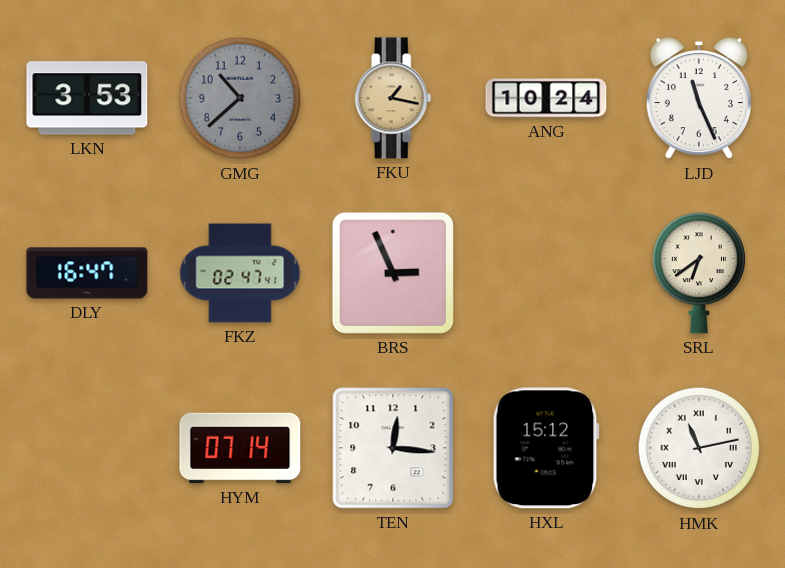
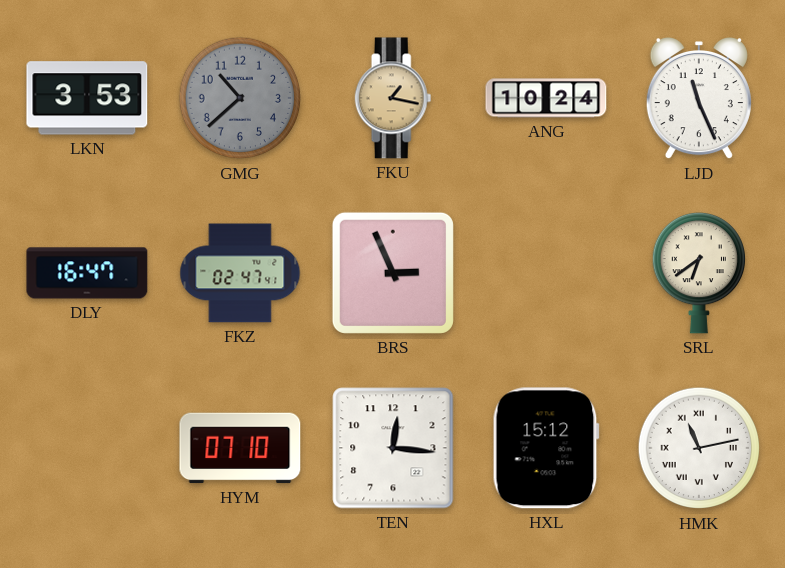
HYM: 07:14 -> 07:10 (240, 448)
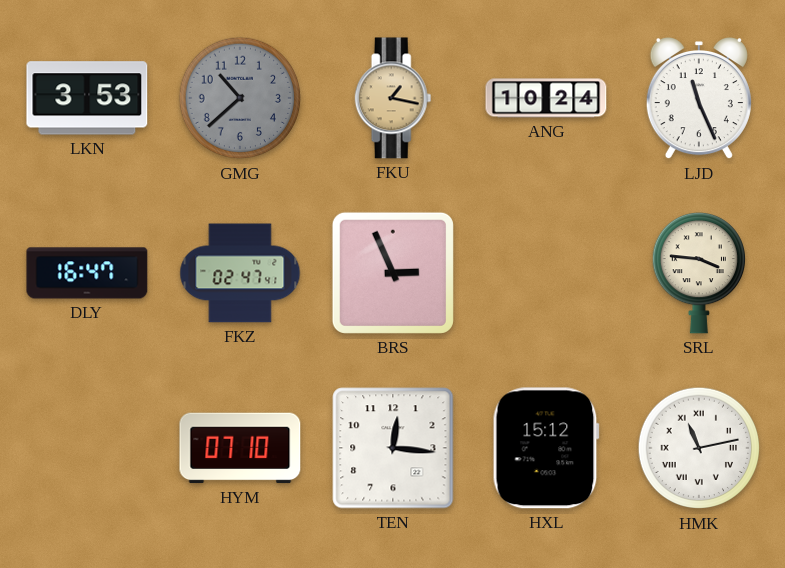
SRL: 6:39 -> 3:46 (698, 273)
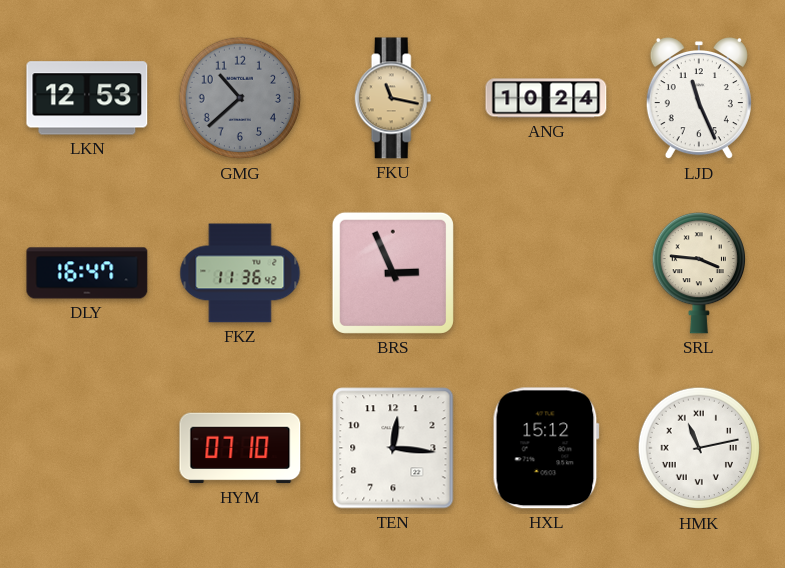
LKN: 3:53 -> 12:53 (87, 98)
FKU: 1:17 -> 11:17 (393, 98)
FKZ: 02:47 -> 11:36 (240, 273)
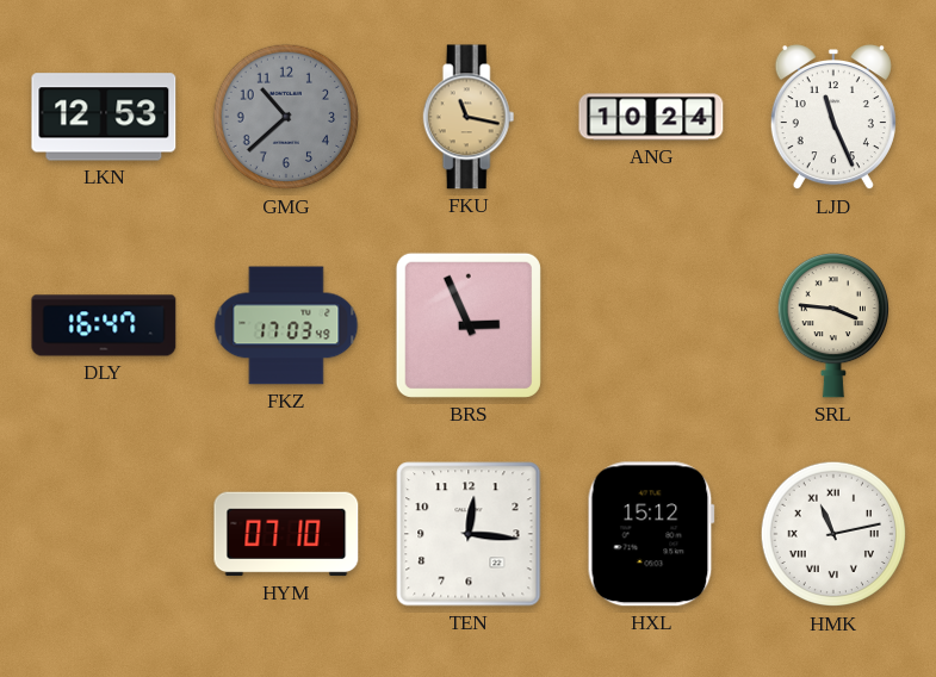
FKZ: 11:36 -> 17:03 (286, 325)
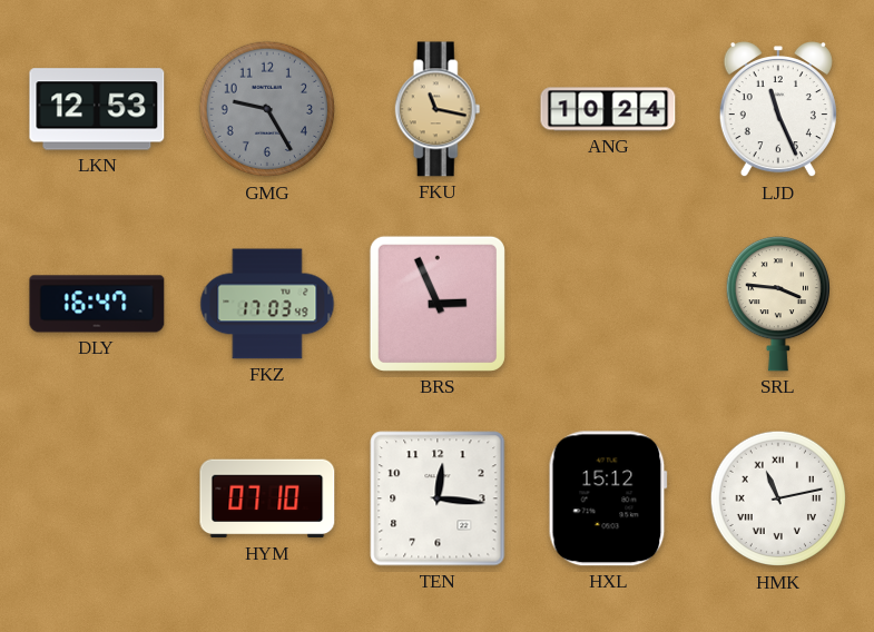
GMG: 10:38 -> 9:25 (267, 109)
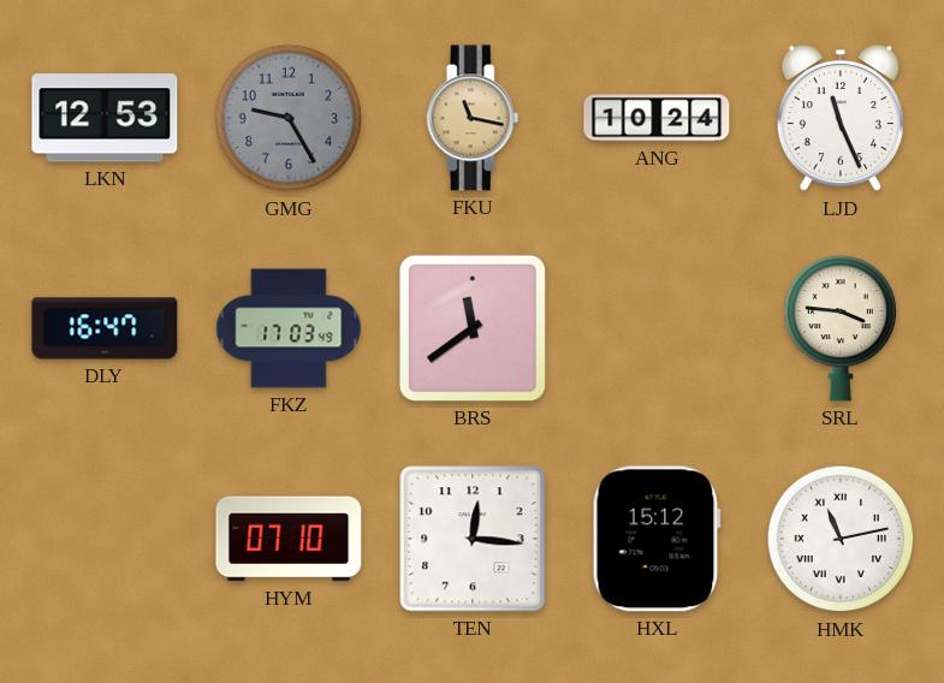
BRS: 2:56 -> 11:39 (473, 328)
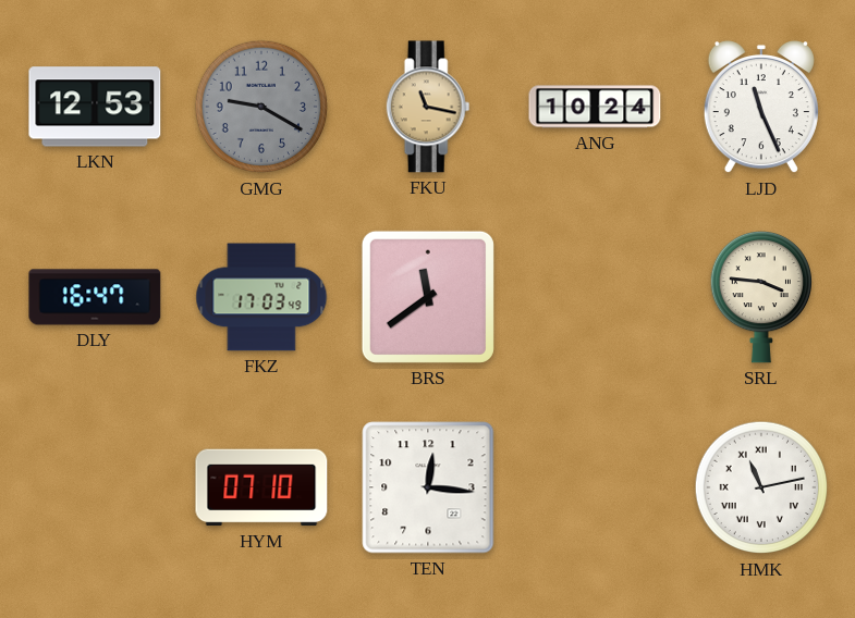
GMG: 9:25 -> 9:20 (261, 107)
HXL: 15:12 -> none (657, 539)
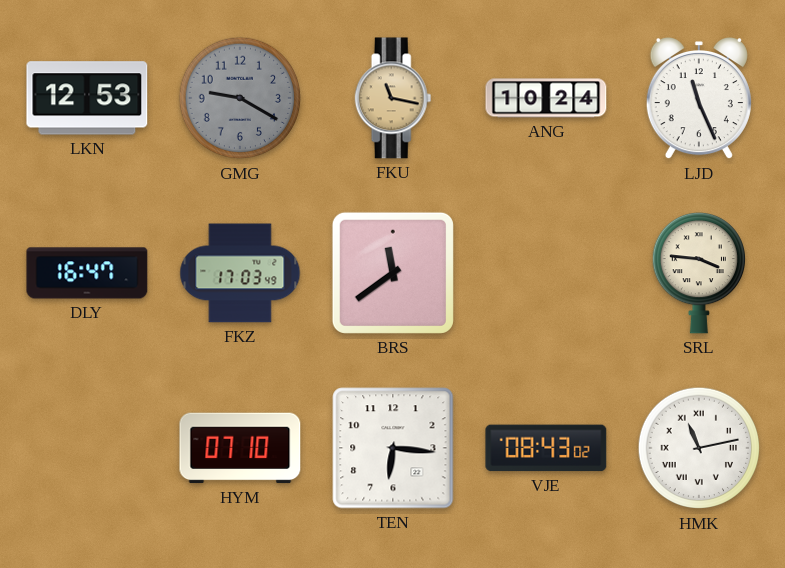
TEN: 12:16 -> 6:16 (393, 448)
VJE: none -> 08:43 (546, 448)
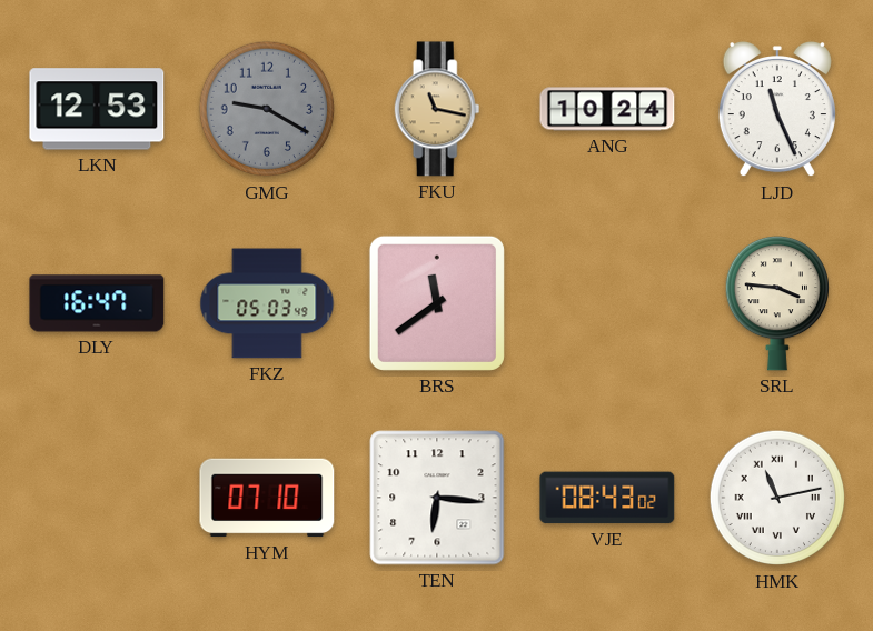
FKZ: 17:03 -> 05:03 (267, 303)
